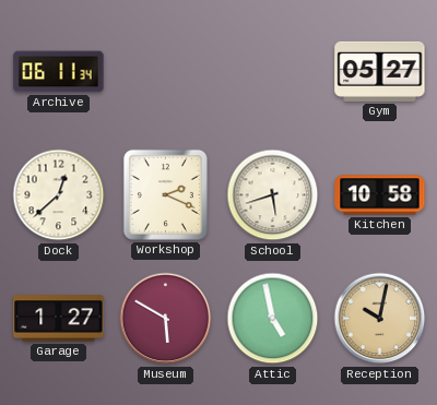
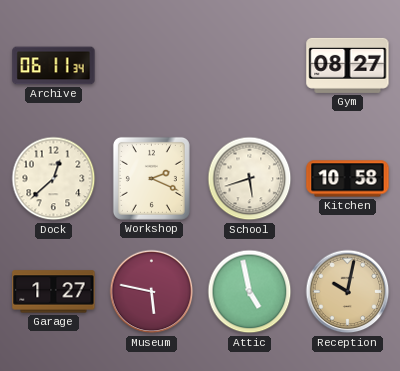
Gym: 05:27 -> 08:27 (348, 65)
Museum: 5:50 -> 5:47 (152, 292)
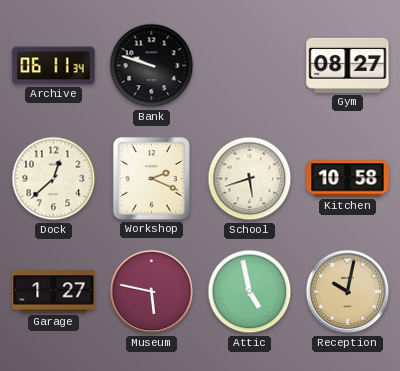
Bank: none -> 9:48 (152, 66)
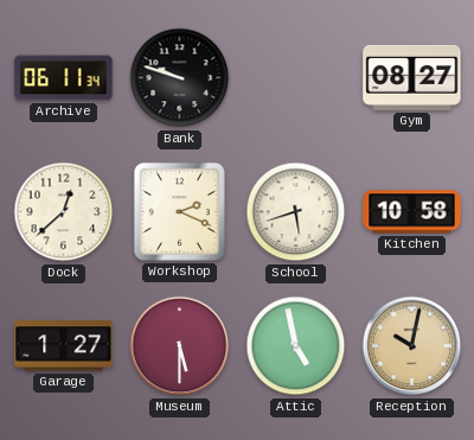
Museum: 5:47 -> 5:30 (180, 346)
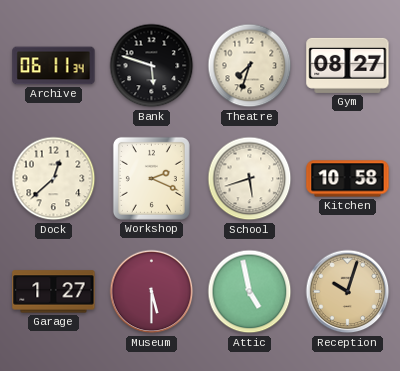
Bank: 9:48 -> 5:48 (152, 66)
Theatre: none -> 7:33 (250, 66)
Reception: 10:02 -> 10:03 (348, 292)
